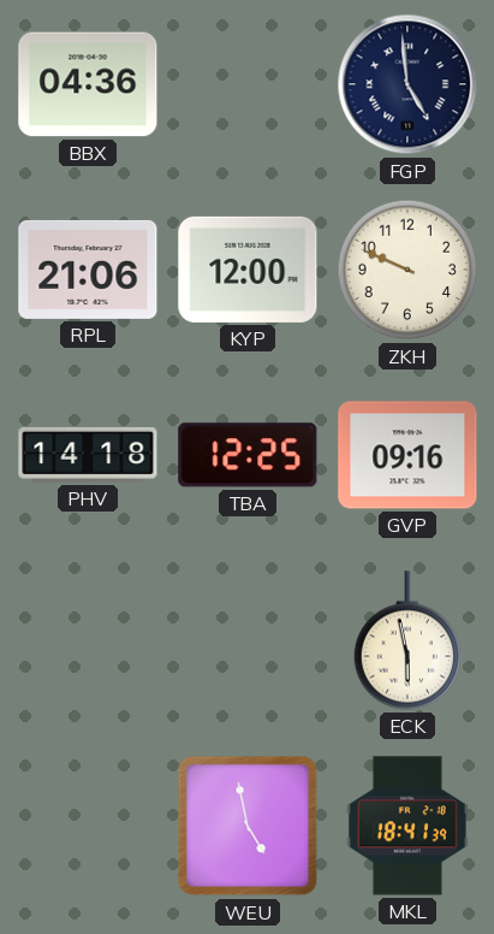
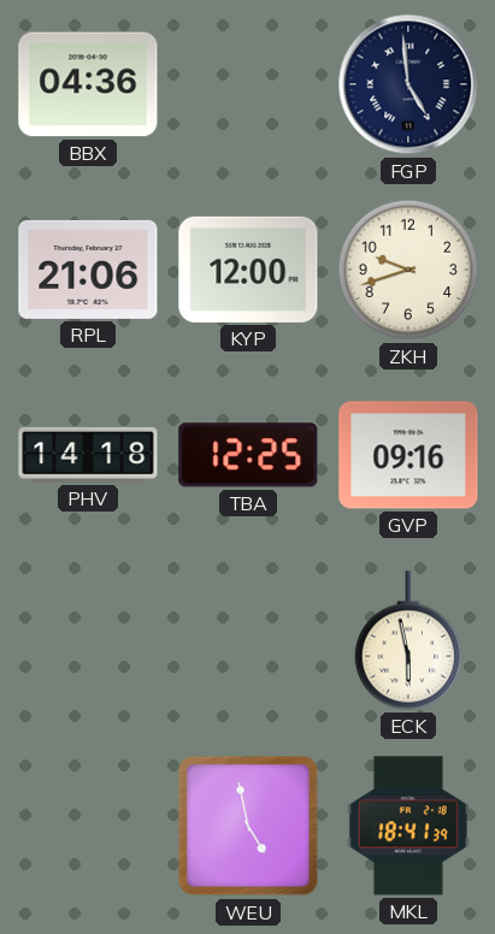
ZKH: 9:49 -> 9:42 (408, 270)
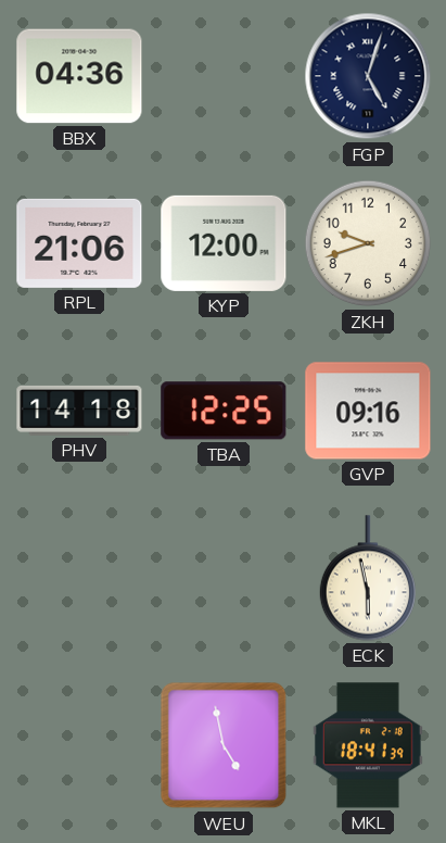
FGP: 4:59 -> 5:03 (368, 76)
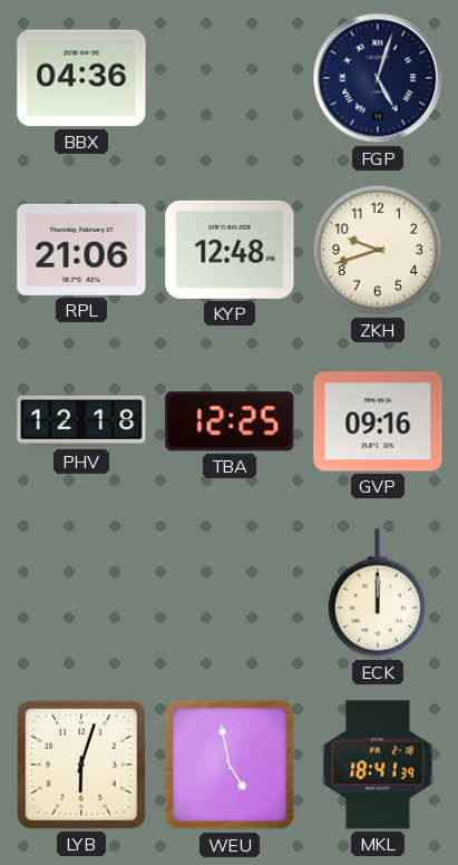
KYP: 12:00 -> 12:48 (230, 250)
PHV: 14:18 -> 12:18 (81, 421)
ECK: 5:58 -> 12:00 (377, 593)
LYB: none -> 6:03 (81, 765)
